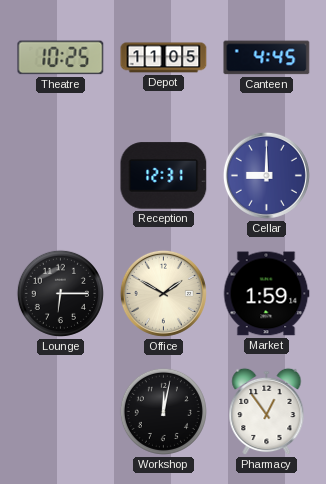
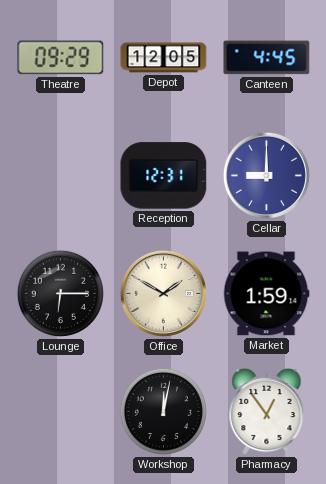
Theatre: 10:25 -> 09:29 (61, 58)
Depot: 11:05 -> 12:05 (164, 58)
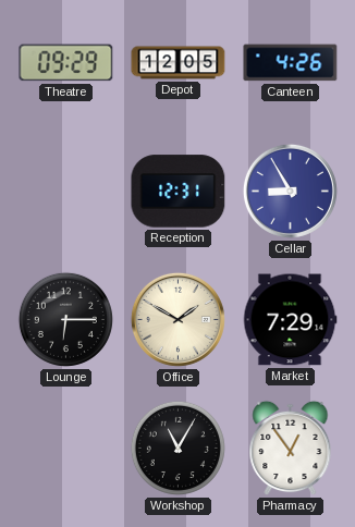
Canteen: 4:45 -> 4:26 (291, 63)
Cellar: 9:00 -> 8:55 (290, 191)
Market: 1:59 -> 7:29 (290, 320)
Workshop: 12:02 -> 11:05 (177, 448)
